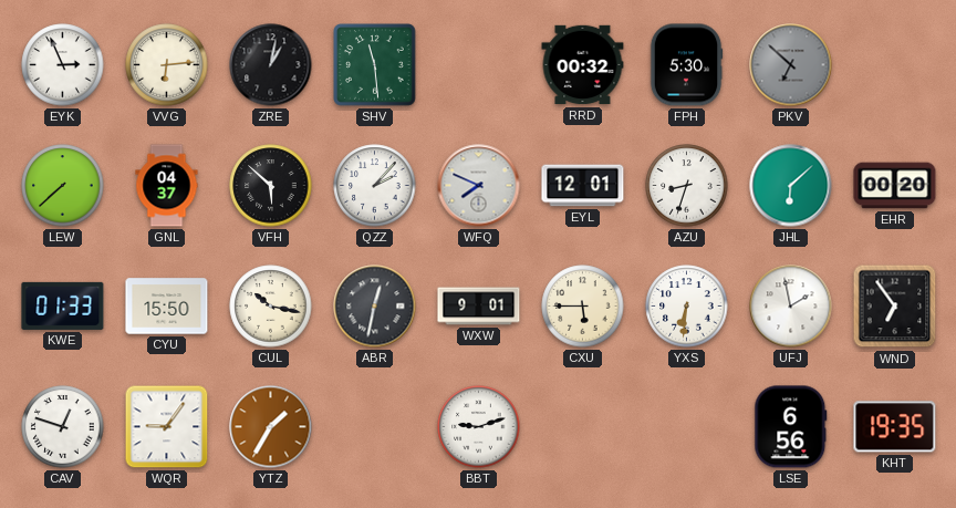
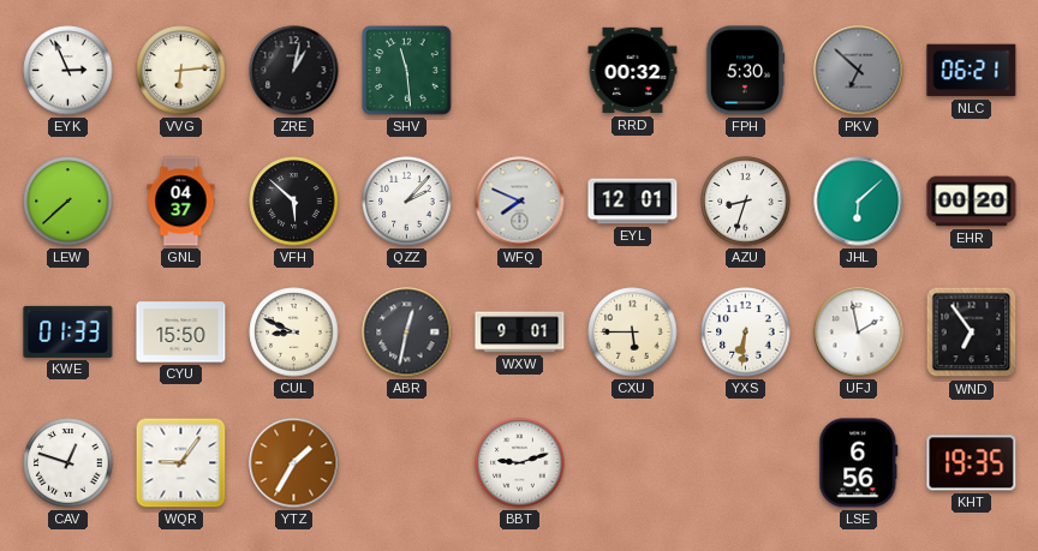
NLC: none -> 06:21 (972, 71)
CUL: 10:17 -> 8:49 (294, 333)
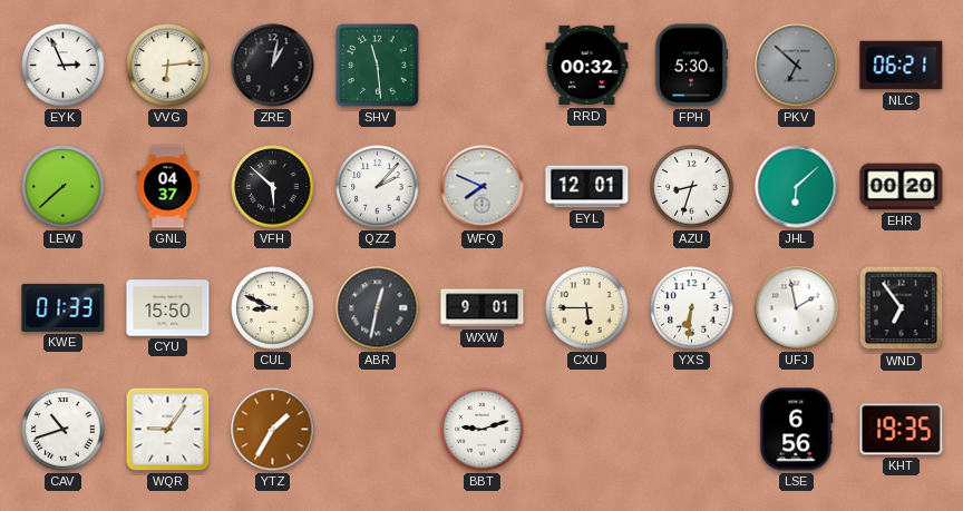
CAV: 12:48 -> 10:42 (64, 430)
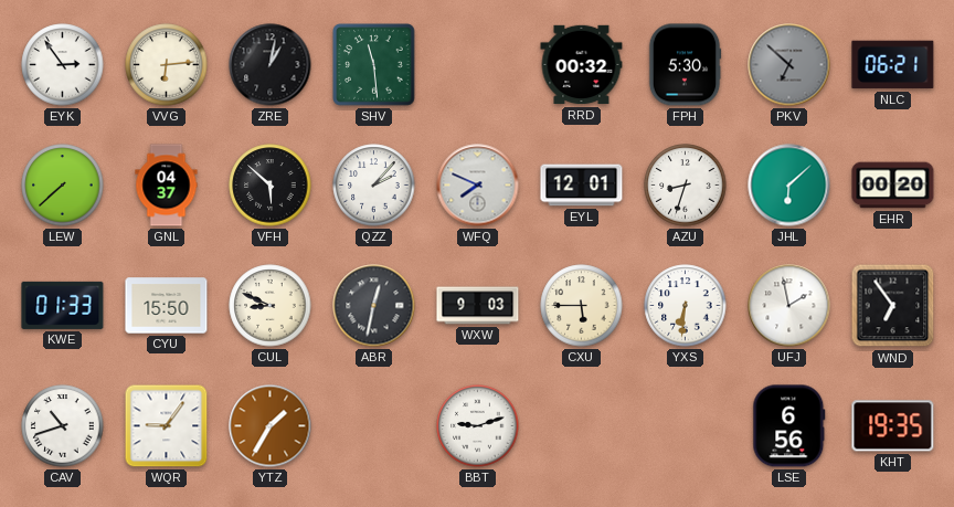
EYK: 2:56 -> 2:54 (63, 65)
WXW: 9:01 -> 9:03 (478, 306)
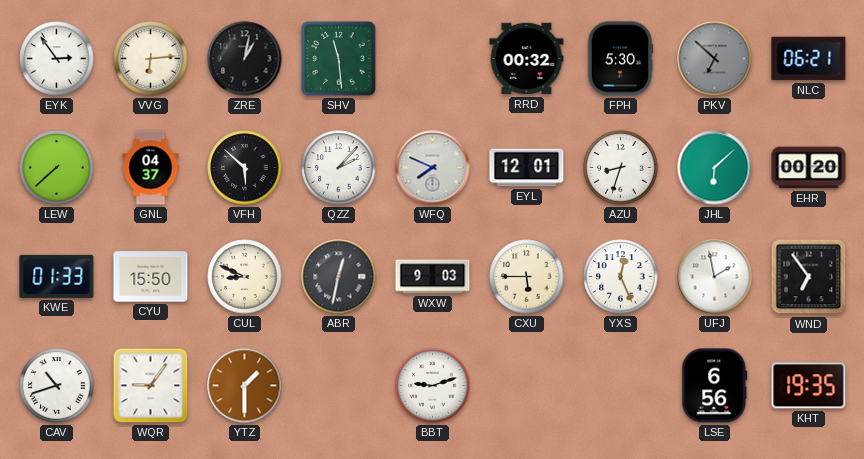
YXS: 6:31 -> 12:26 (621, 277)
YTZ: 1:35 -> 1:30 (245, 386)
